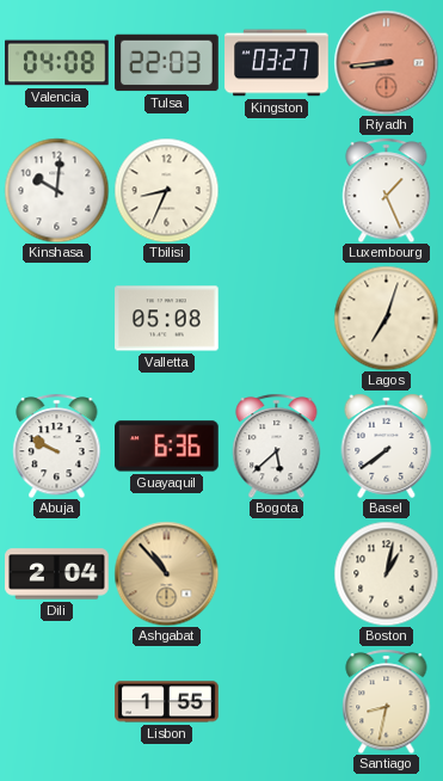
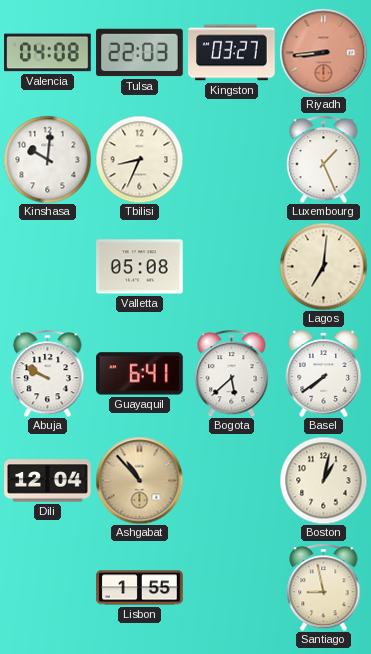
Lagos: 7:03 -> 7:01 (323, 266)
Guayaquil: 6:36 -> 6:41 (140, 374)
Dili: 2:04 -> 12:04 (48, 481)
Santiago: 8:32 -> 8:58 (324, 587)
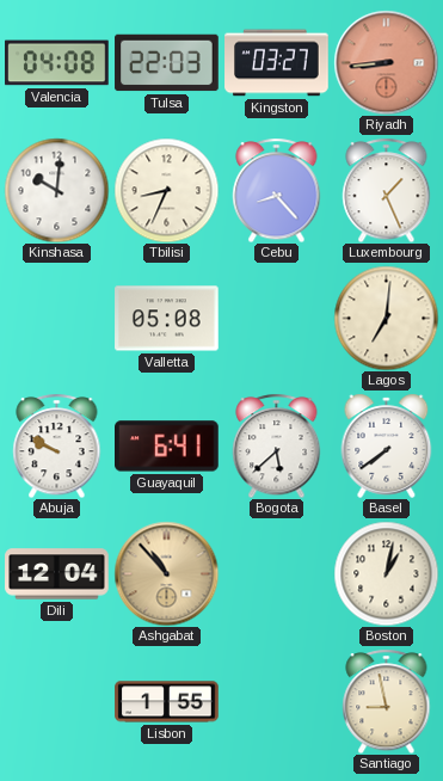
Cebu: none -> 8:23 (277, 190)
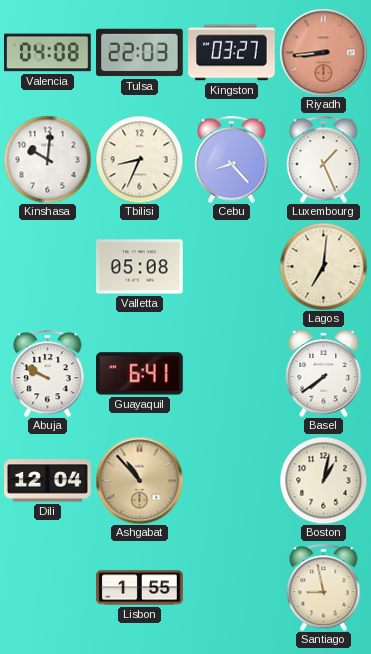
Bogota: 5:38 -> none (277, 445)
